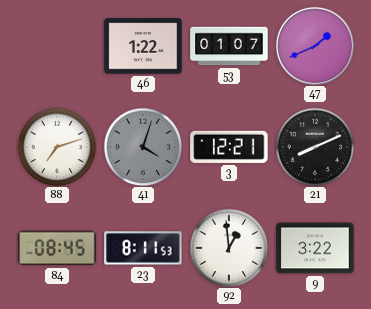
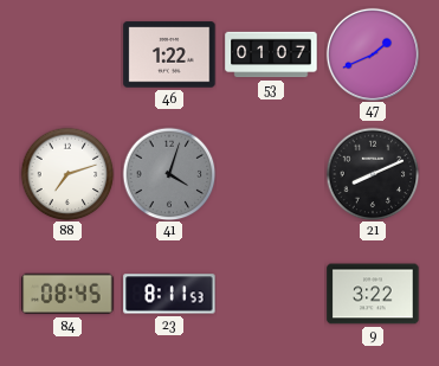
3: 12:21 -> none (229, 147)
92: 12:59 -> none (229, 248)
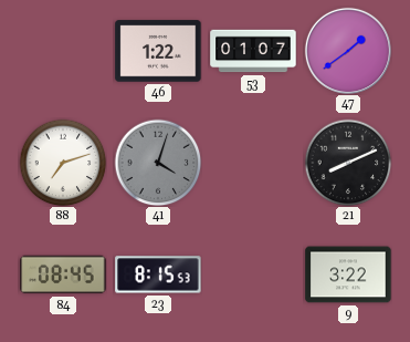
47: 1:41 -> 1:39 (348, 51)
23: 8:11 -> 8:15 (158, 274)
